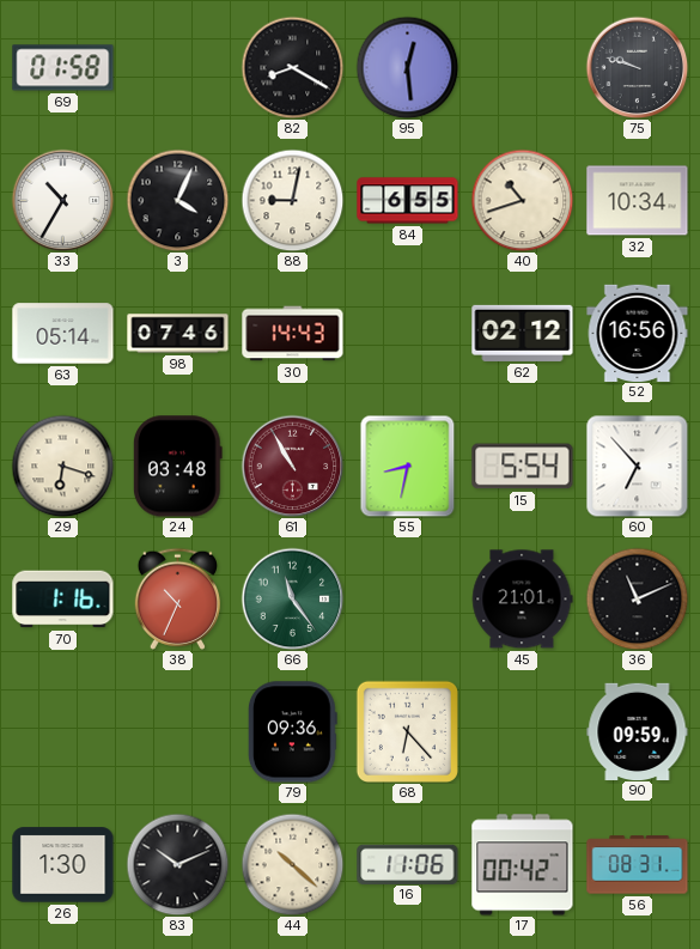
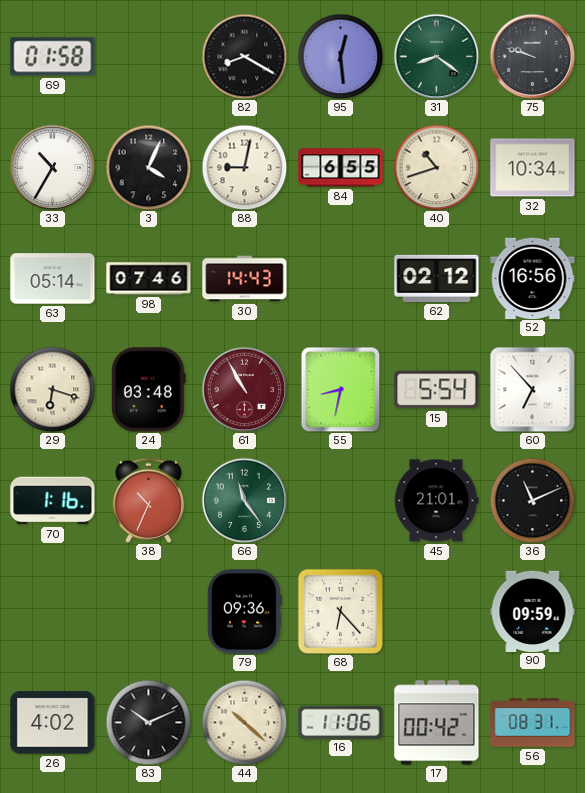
31: none -> 8:21 (436, 56)
26: 1:30 -> 4:02 (53, 723)
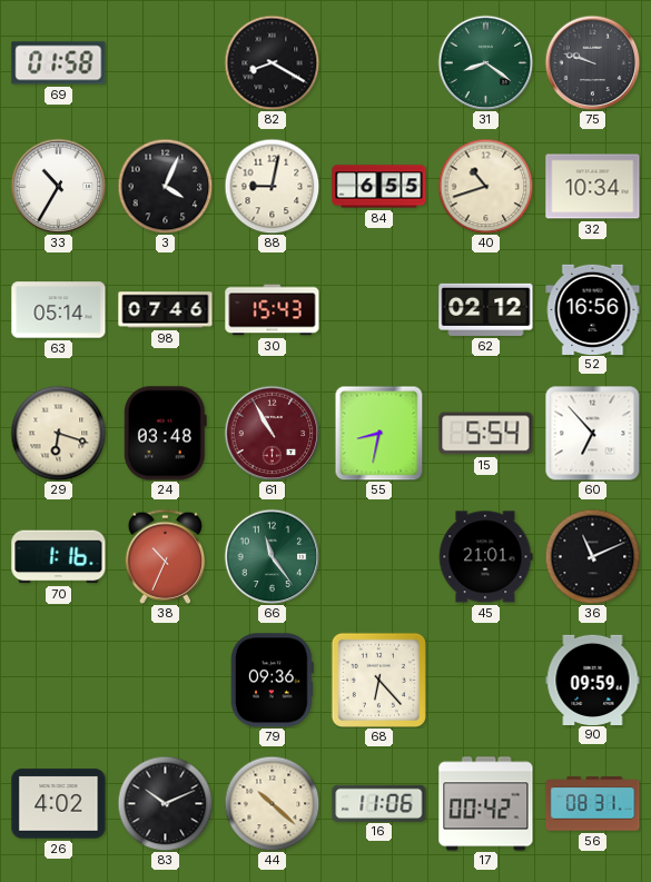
95: 12:29 -> none (340, 56)
30: 14:43 -> 15:43 (273, 310)
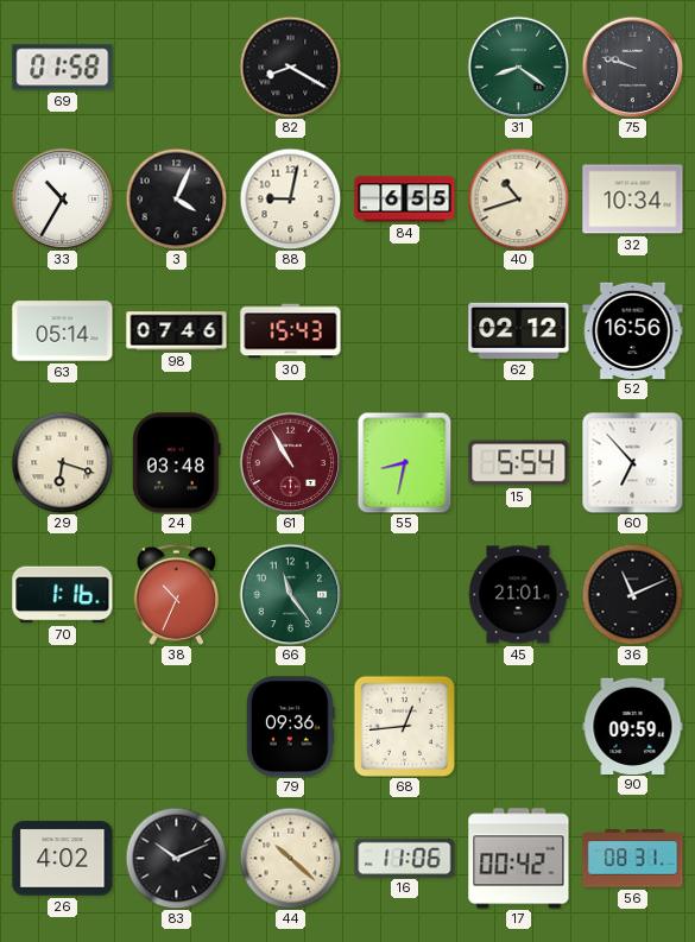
68: 6:23 -> 12:44 (404, 726)
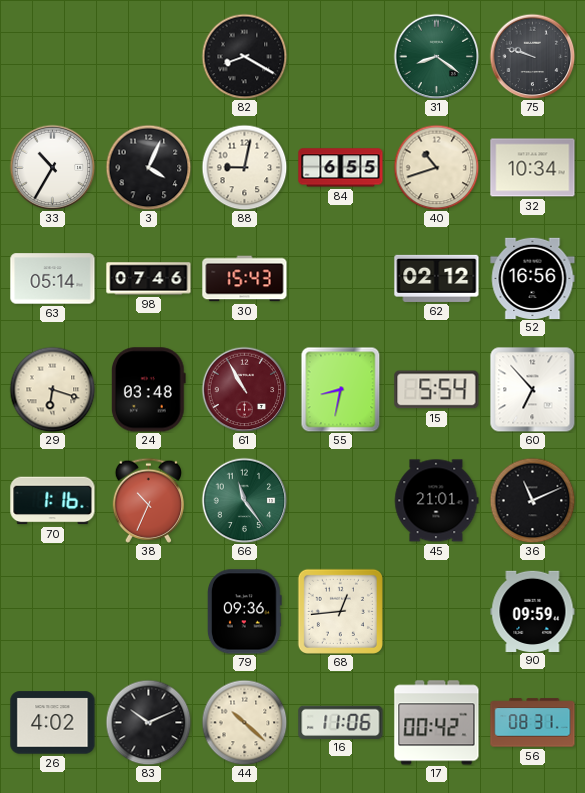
69: 01:58 -> none (63, 68)
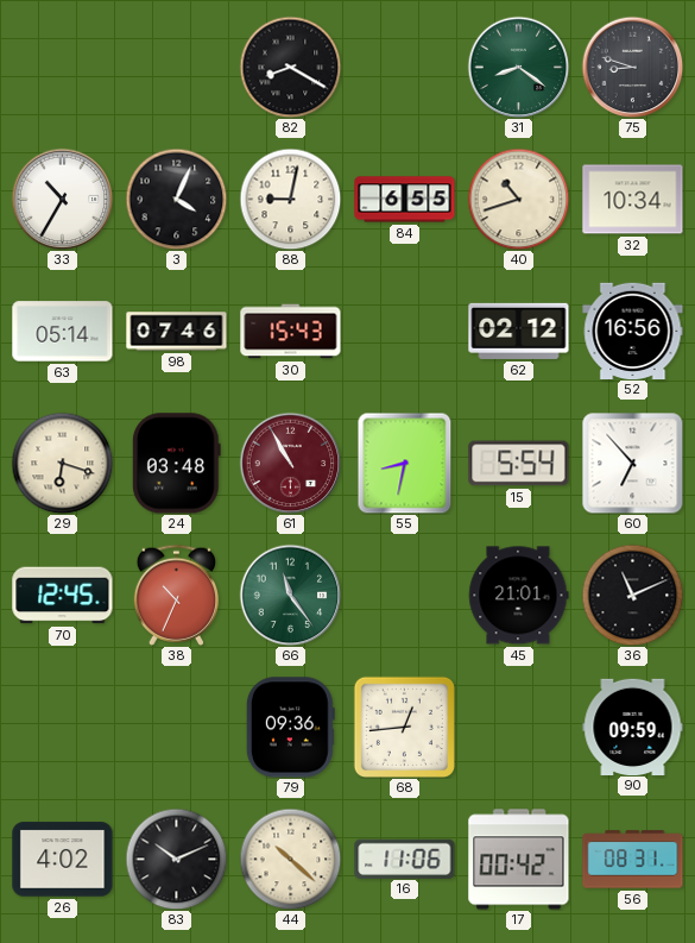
75: 9:48 -> 8:48 (632, 67)
70: 1:16 -> 12:45 (63, 596)
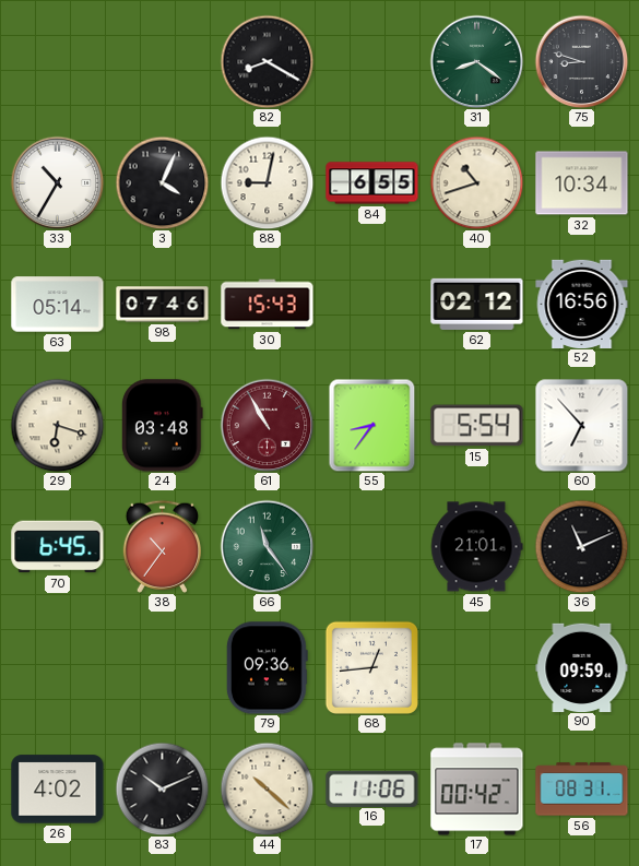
55: 8:32 -> 8:36 (372, 425)
70: 12:45 -> 6:45 (58, 547)
38: 10:34 -> 10:36 (162, 546)
